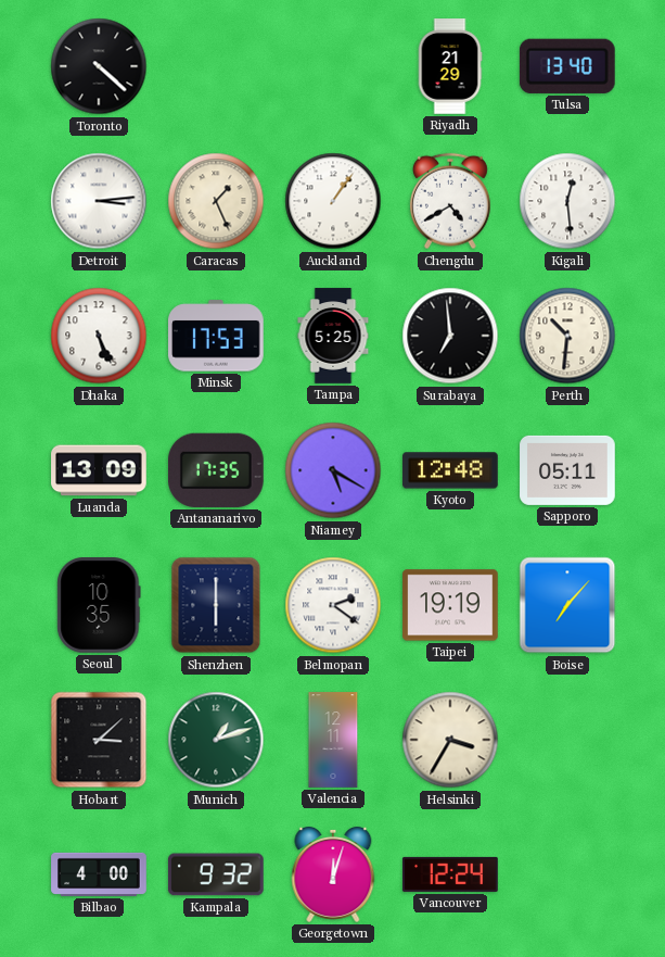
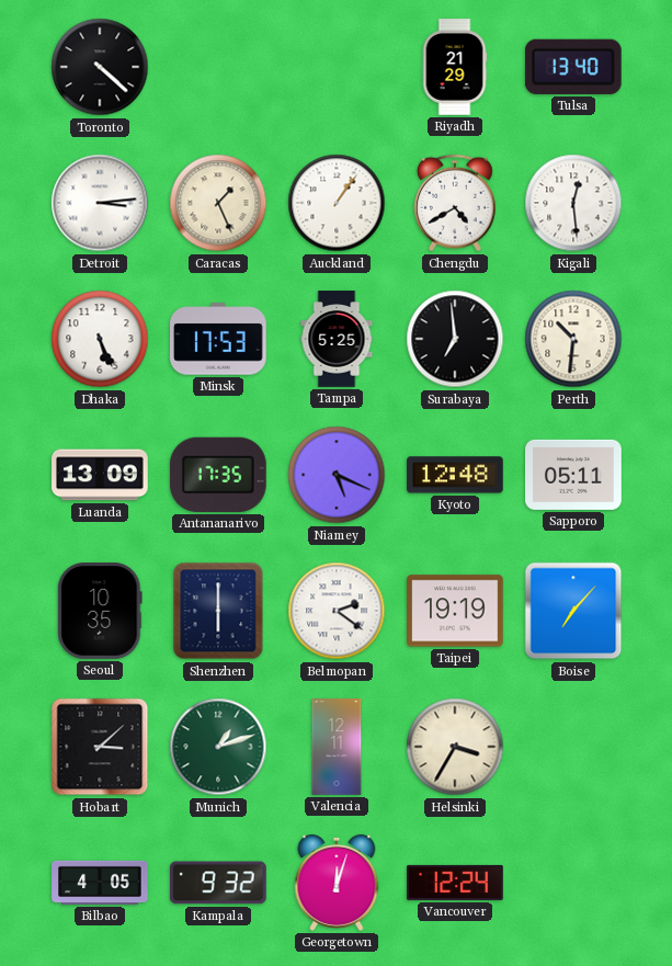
Niamey: 5:20 -> 5:19 (337, 475)
Bilbao: 4:00 -> 4:05 (100, 883)
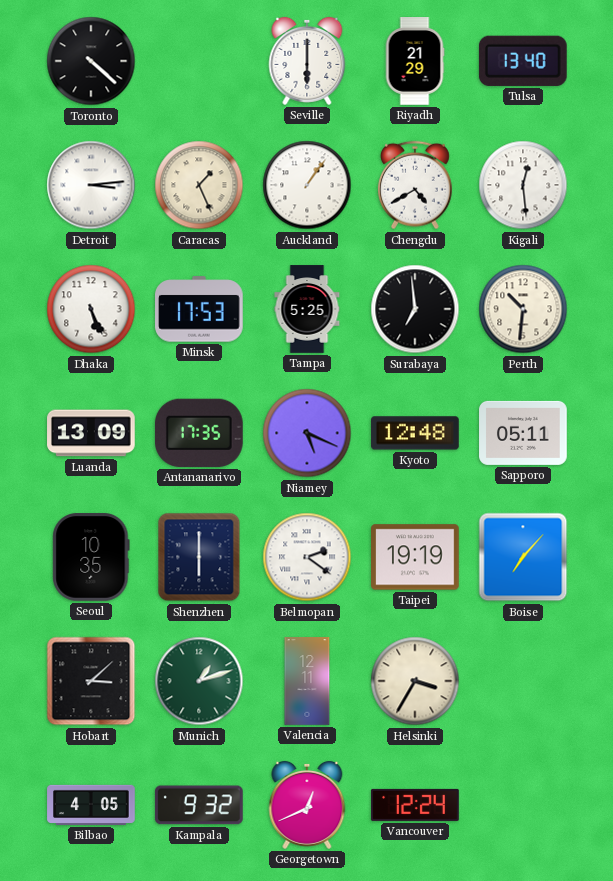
Seville: none -> 6:00 (307, 61)
Georgetown: 12:03 -> 12:41 (307, 805)
